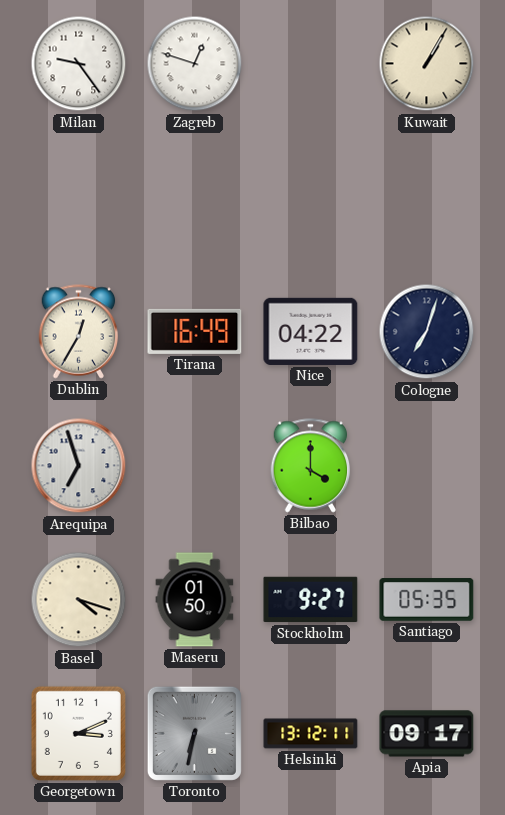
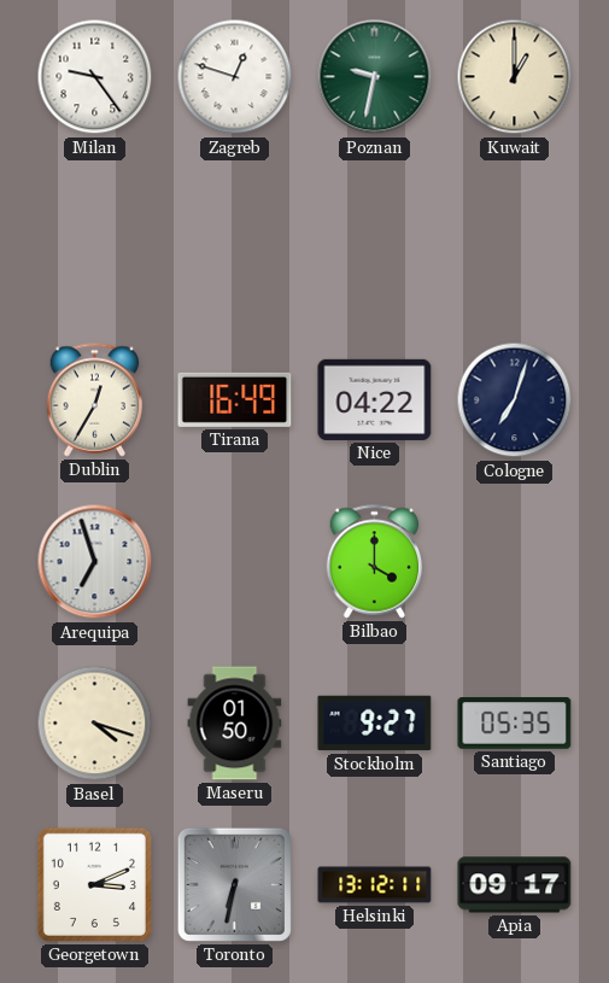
Poznan: none -> 9:32 (375, 77)
Kuwait: 1:05 -> 1:00 (515, 77)
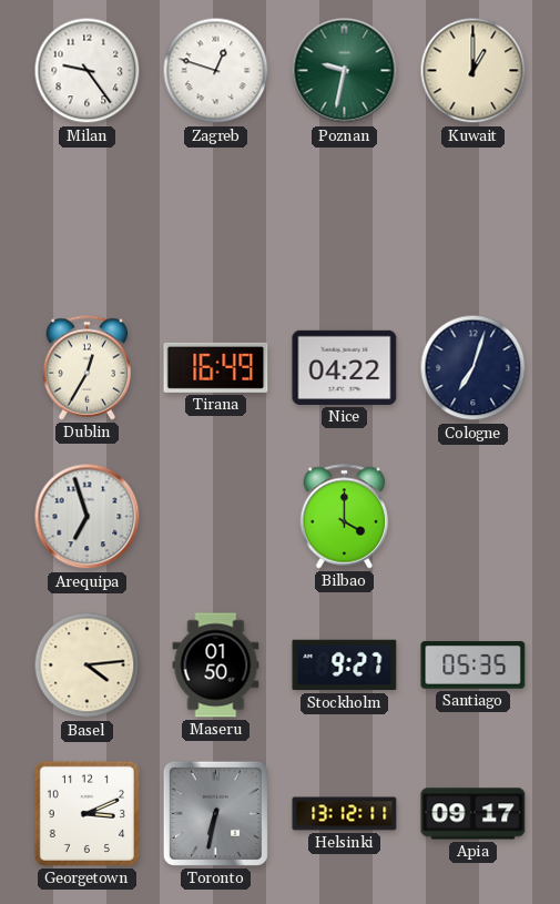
Basel: 4:18 -> 4:14 (88, 666)
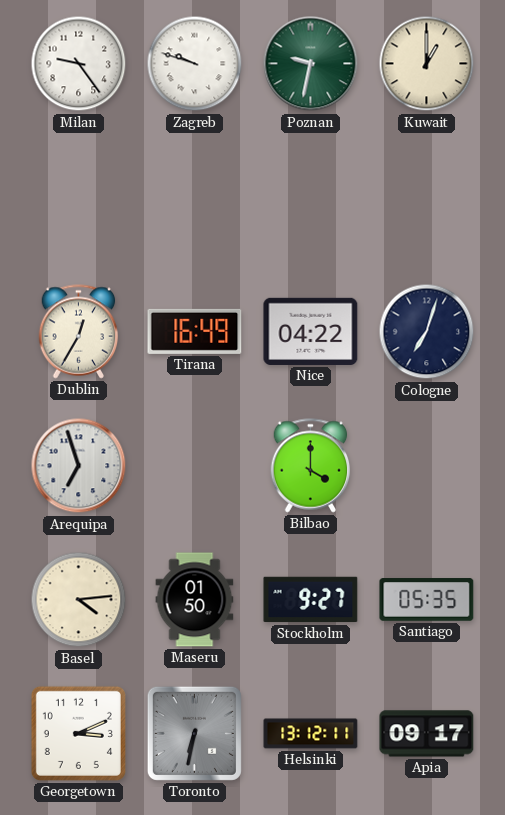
Zagreb: 12:48 -> 9:48 (195, 64)
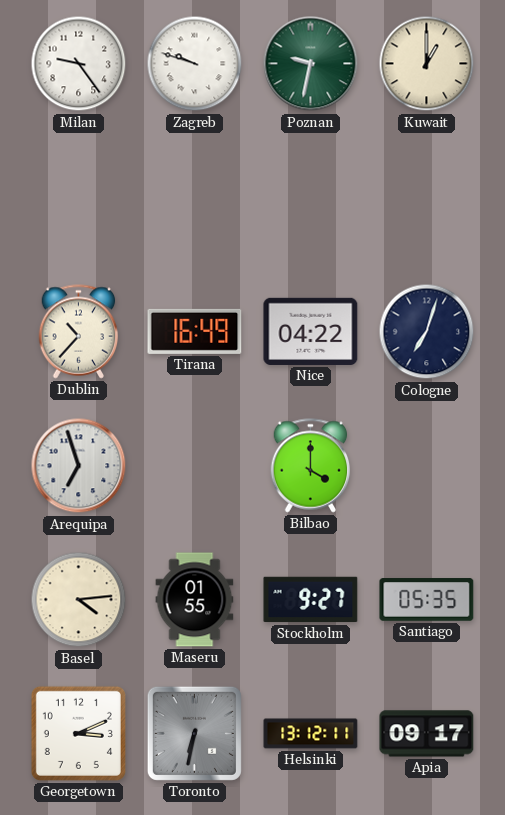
Dublin: 12:35 -> 10:37 (79, 332)
Maseru: 01:50 -> 01:55 (195, 600)
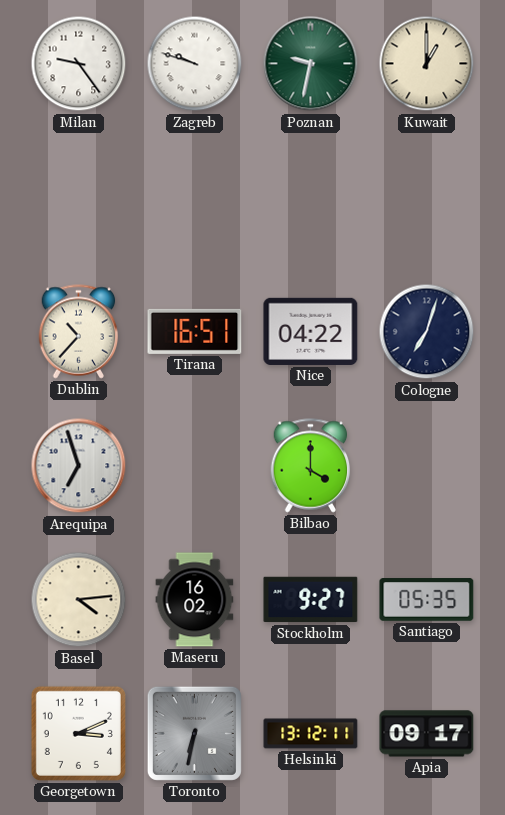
Tirana: 16:49 -> 16:51 (195, 331)
Maseru: 01:55 -> 16:02 (195, 600)
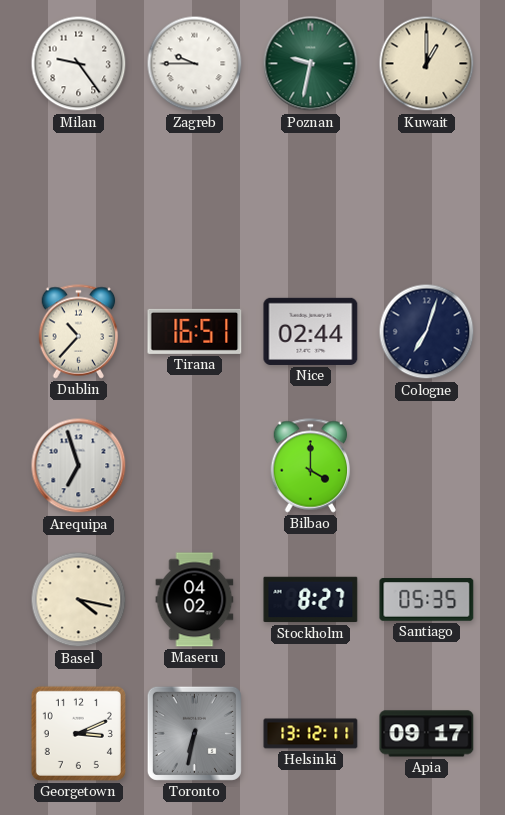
Zagreb: 9:48 -> 9:45 (195, 64)
Nice: 04:22 -> 02:44 (311, 331)
Basel: 4:14 -> 4:17 (79, 600)
Maseru: 16:02 -> 04:02 (195, 600)
Stockholm: 9:27 -> 8:27 (311, 600)
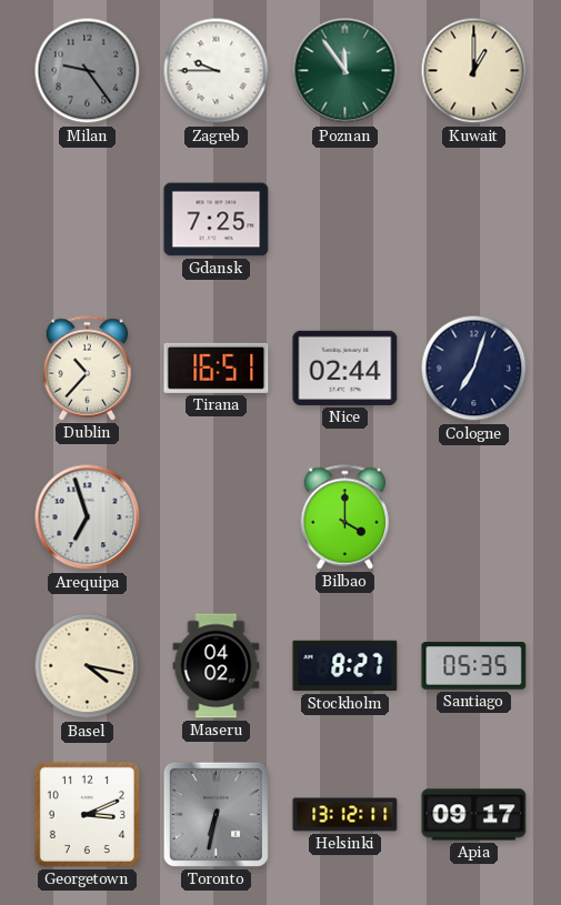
Milan dial: white -> grey (88, 71)
Poznan: 9:32 -> 11:54 (345, 71)
Gdansk: none -> 7:25 (217, 220)
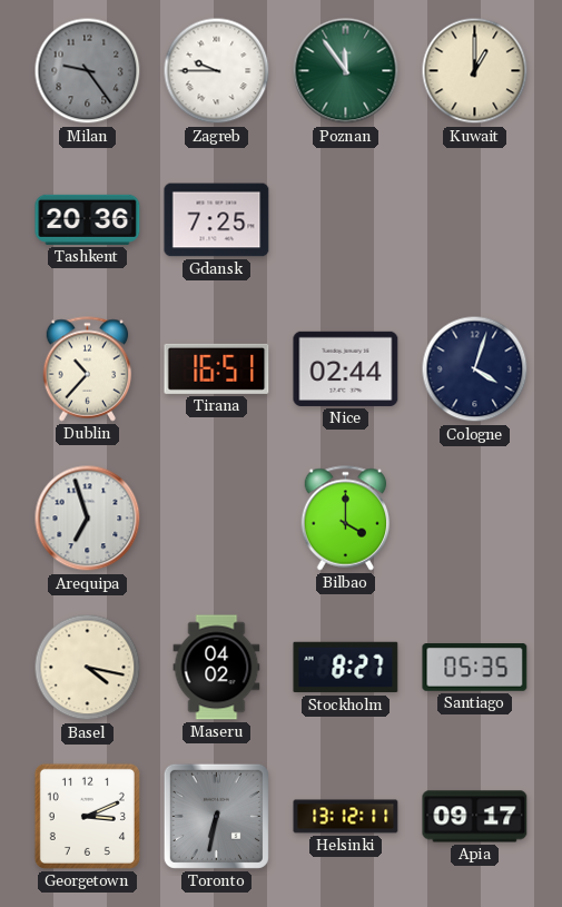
Tashkent: none -> 20:36 (88, 219)
Cologne: 7:03 -> 4:03 (475, 369)
